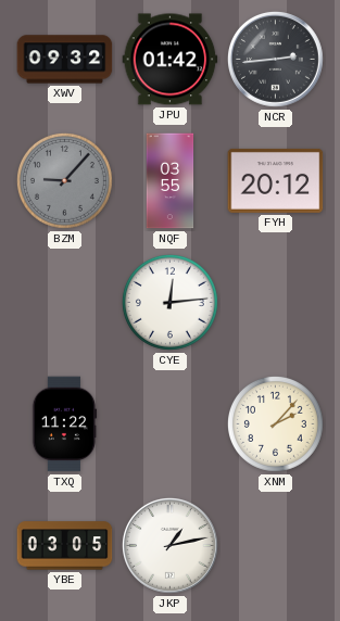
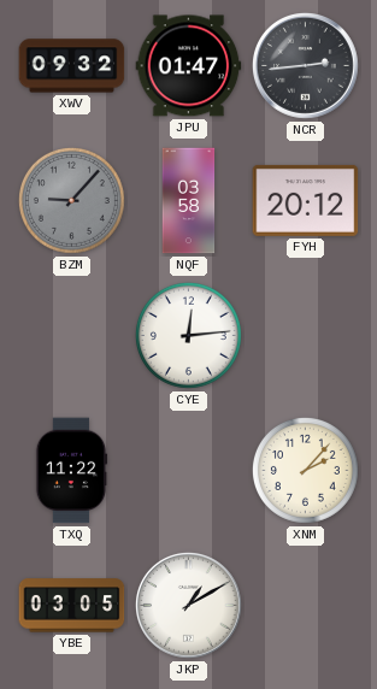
JPU: 01:42 -> 01:47 (189, 66)
NQF: 03:55 -> 03:58 (189, 201)
JKP: 1:13 -> 1:10 (188, 605)
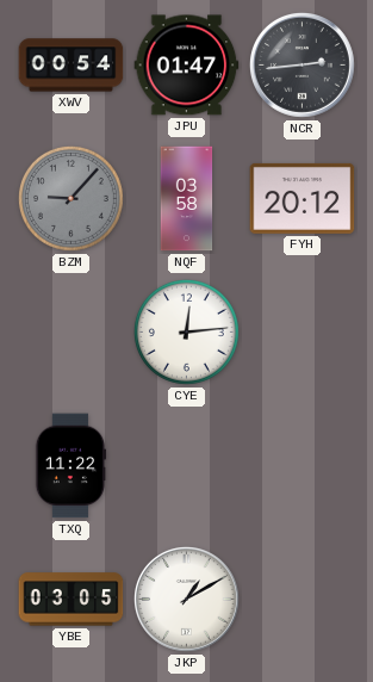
XWV: 09:32 -> 00:54 (72, 66)
XNM: 2:07 -> none (305, 470)
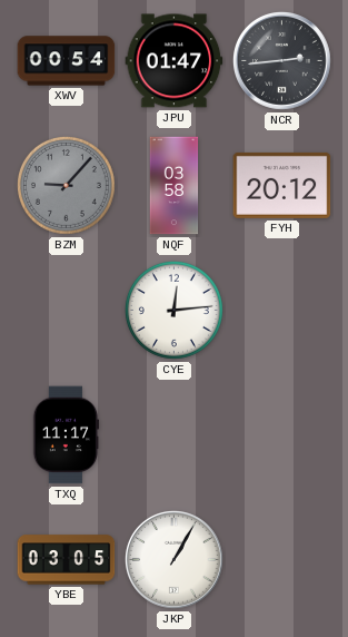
TXQ: 11:22 -> 11:17 (66, 435)
JKP: 1:10 -> 1:05 (173, 559)
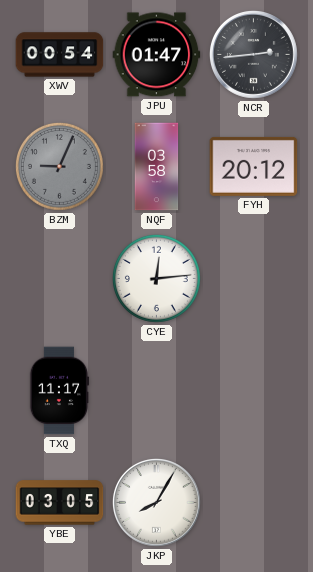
BZM: 9:07 -> 9:04 (59, 166)
JKP: 1:05 -> 8:05 (156, 502)
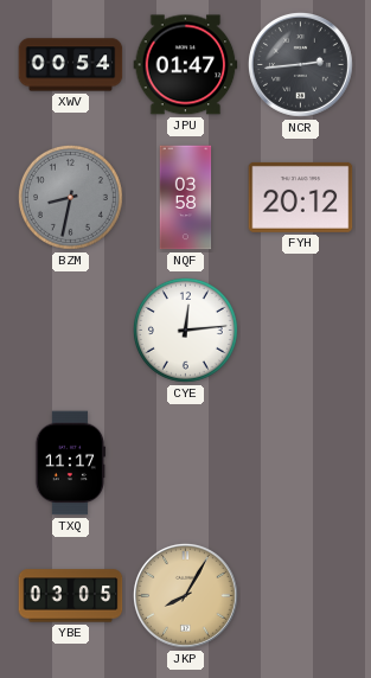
BZM: 9:04 -> 8:32 (70, 197)
JKP dial: white -> champagne (185, 595)
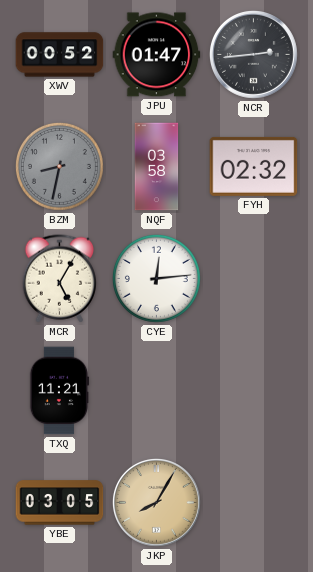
XWV: 00:54 -> 00:52 (60, 55)
FYH: 20:12 -> 02:32 (254, 166)
MCR: none -> 5:05 (60, 279)
TXQ: 11:17 -> 11:21 (59, 391)
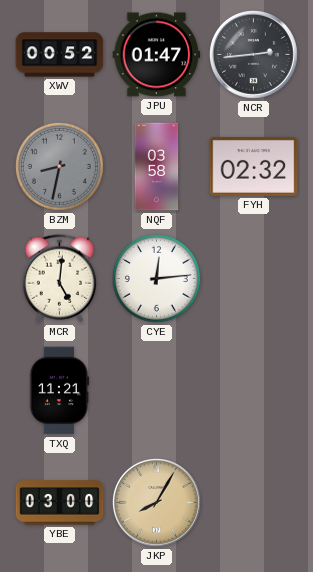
MCR: 5:05 -> 5:01 (60, 279)
YBE: 03:05 -> 03:00 (60, 503)
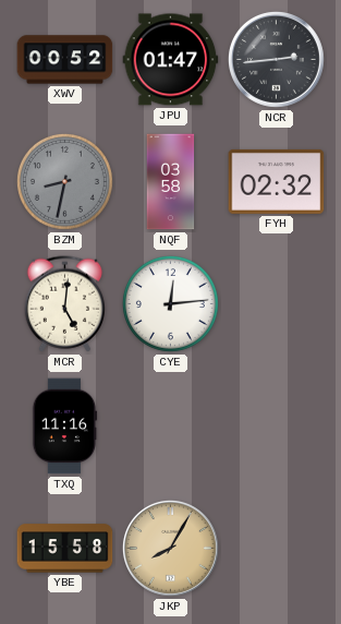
TXQ: 11:21 -> 11:16 (64, 427)
YBE: 03:00 -> 15:58 (65, 549)
